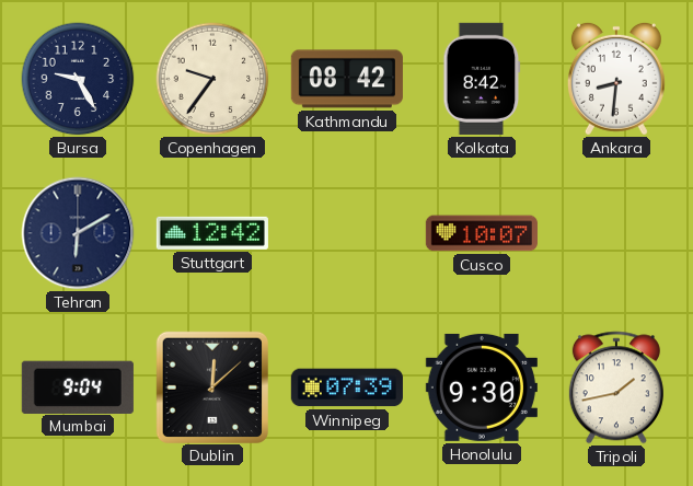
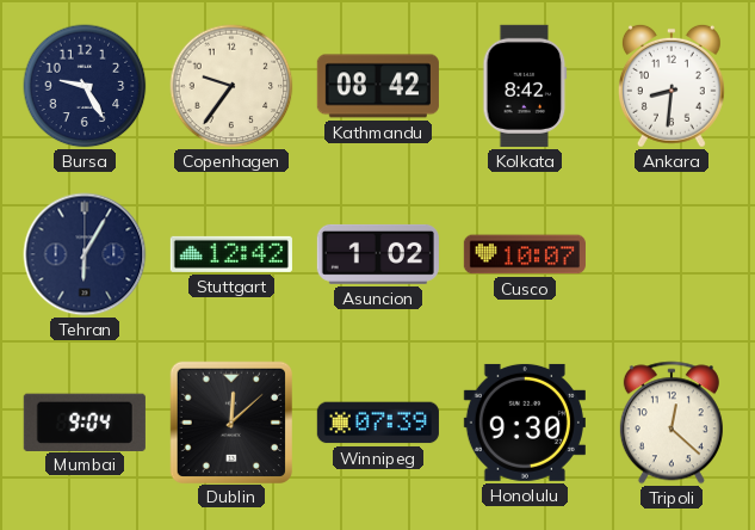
Tehran: 6:10 -> 6:05 (85, 254)
Asuncion: none -> 1:02 (378, 254)
Tripoli: 1:43 -> 12:22 (672, 423)
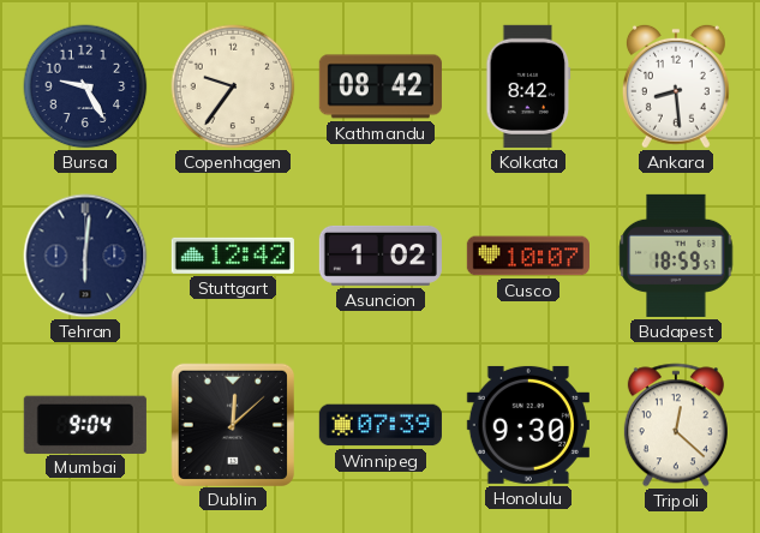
Ankara: 8:31 -> 8:29 (676, 86)
Tehran: 6:05 -> 6:01 (85, 256)
Budapest: none -> 18:59 (676, 256)
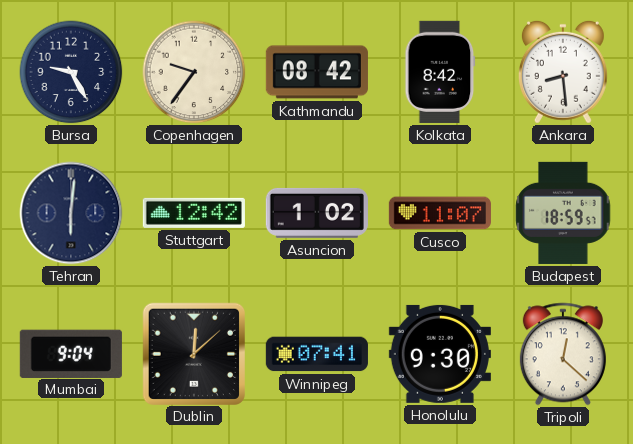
Cusco: 10:07 -> 11:07 (440, 213)
Winnipeg: 07:39 -> 07:41 (317, 354)
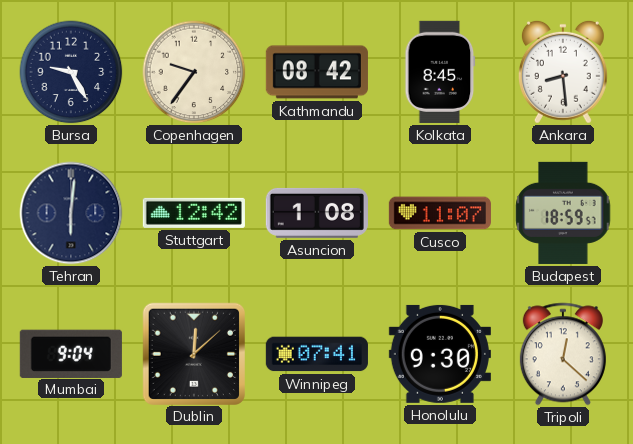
Kolkata: 8:42 -> 8:45 (440, 72)
Asuncion: 1:02 -> 1:08 (317, 213)
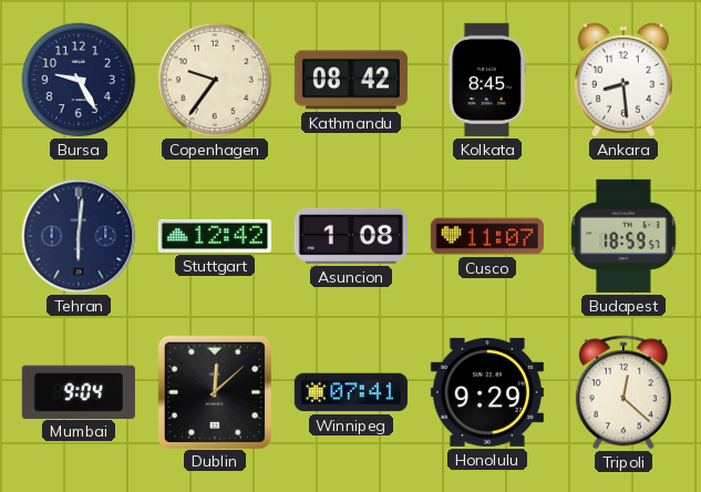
Honolulu: 9:30 -> 9:29 (487, 392)
